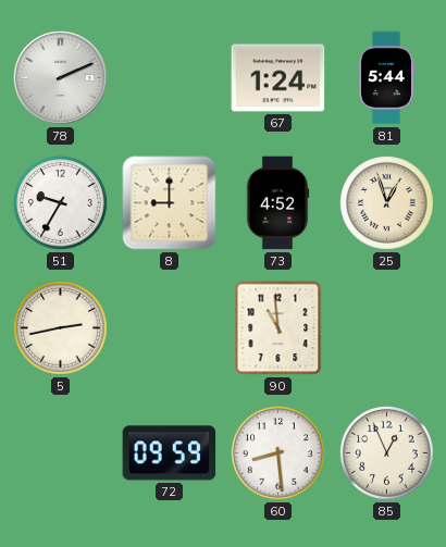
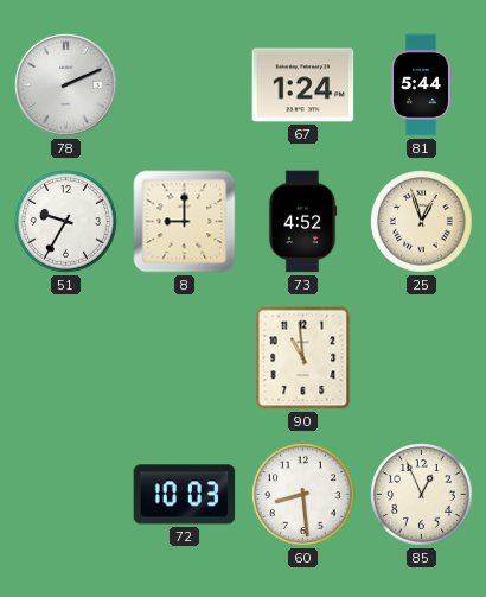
5: 2:43 -> none (61, 328)
72: 09:59 -> 10:03 (185, 495)
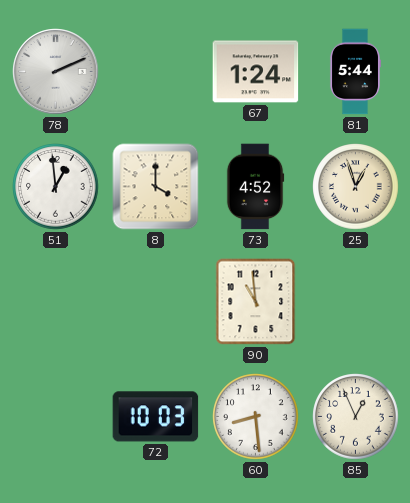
51: 9:35 -> 12:59 (56, 187)
8: 9:00 -> 4:00 (156, 187)
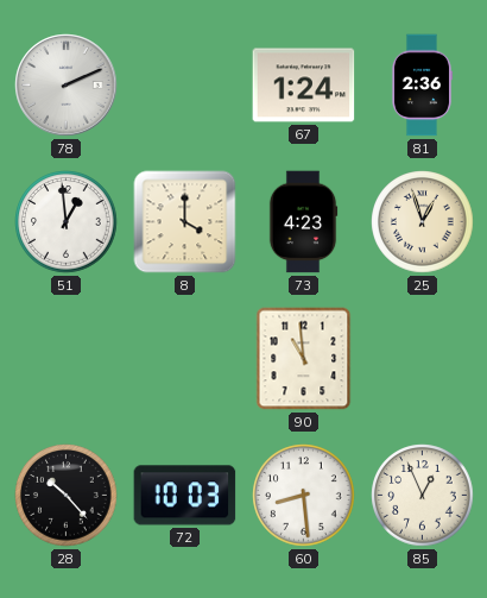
81: 5:44 -> 2:36 (420, 86)
73: 4:52 -> 4:23 (303, 222)
28: none -> 10:23 (67, 496)
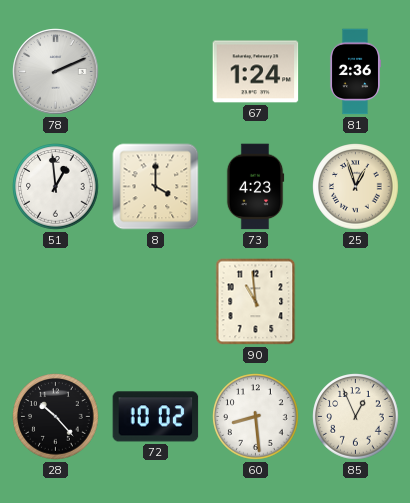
72: 10:03 -> 10:02 (156, 417)
